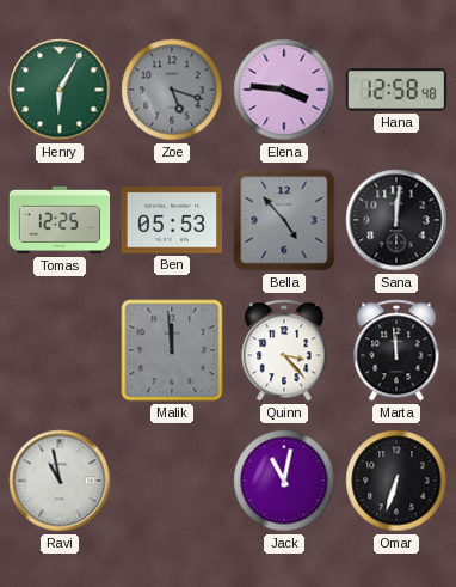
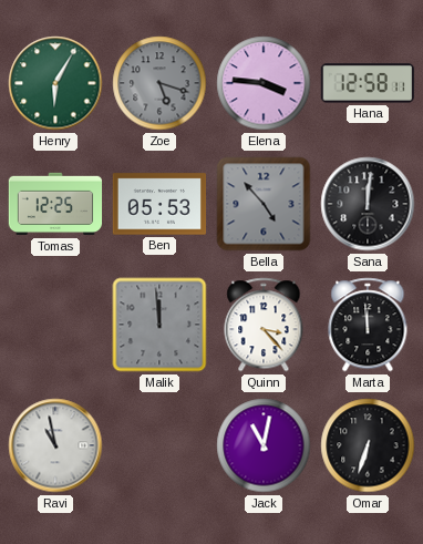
Hana: 12:58:48 -> 12:58:11 (368, 83)
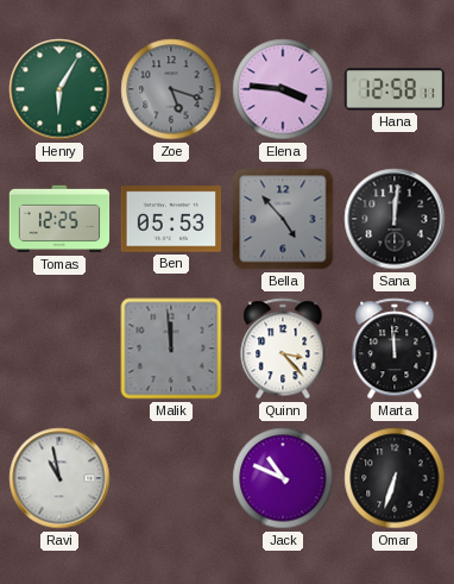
Jack: 11:02 -> 10:49 (283, 478)
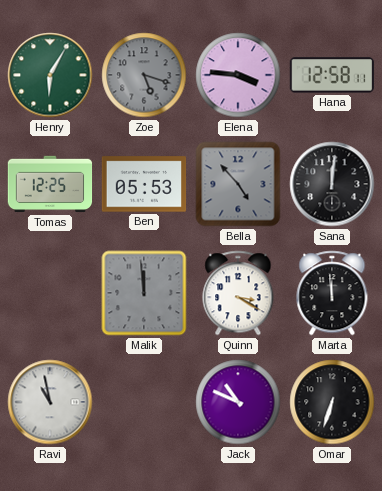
Quinn: 3:23 -> 3:20 (238, 293)
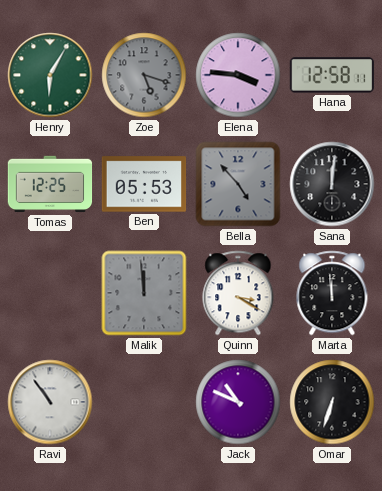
Ravi: 10:58 -> 10:54 (50, 402)
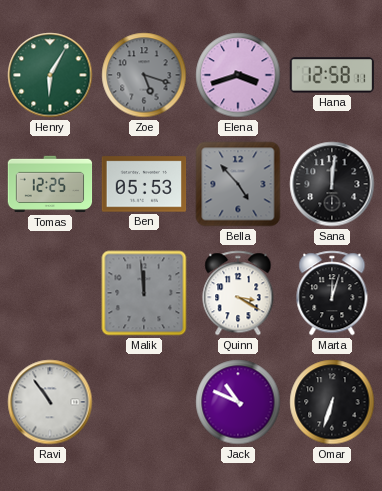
Elena: 3:46 -> 3:42 (238, 75)
Marta: 11:59 -> 12:03 (332, 293)
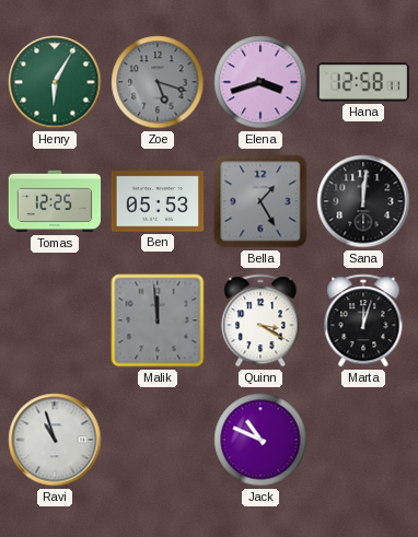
Bella: 4:53 -> 1:25 (260, 201)
Ravi: 10:54 -> 10:57 (55, 440)
Omar: 6:33 -> none (332, 402)
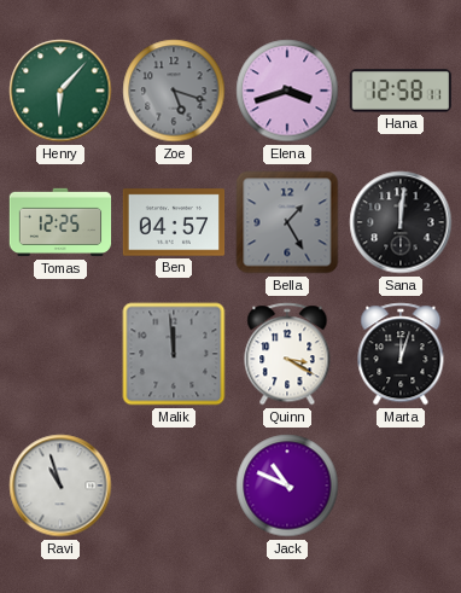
Henry: 6:05 -> 6:07 (60, 91)
Ben: 05:53 -> 04:57 (174, 222)
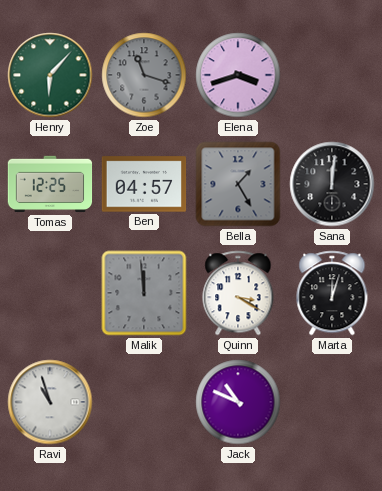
Zoe: 5:18 -> 11:18 (144, 75)
Hana: 12:58 -> none (401, 91)
